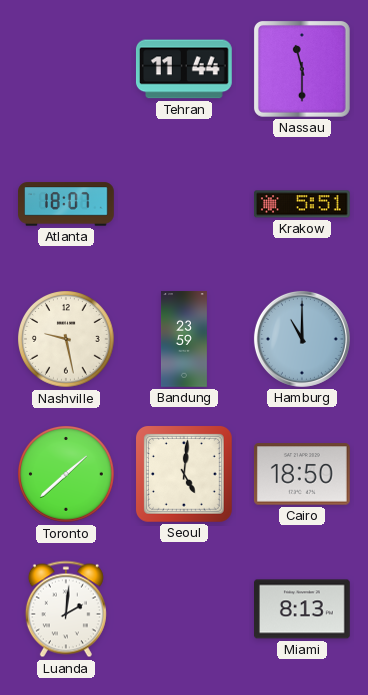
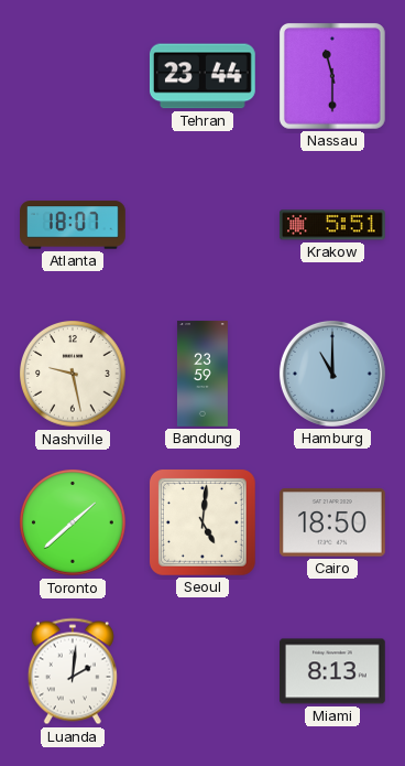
Tehran: 11:44 -> 23:44 (202, 76)
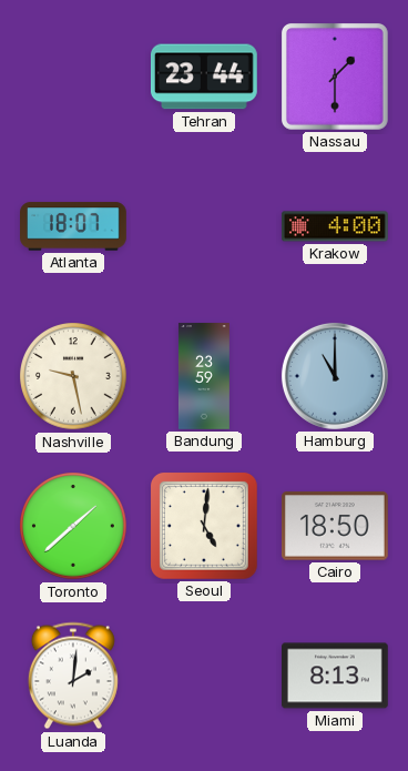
Nassau: 11:30 -> 1:30 (335, 77)
Krakow: 5:51 -> 4:00 (335, 226)
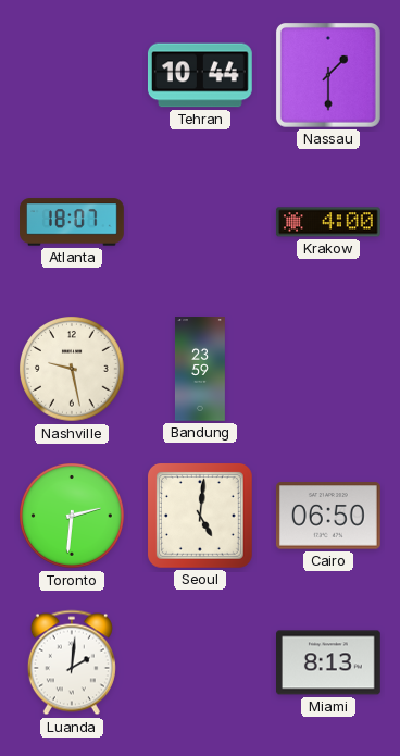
Tehran: 23:44 -> 10:44 (200, 75)
Hamburg: 11:00 -> none (335, 376)
Toronto: 1:38 -> 2:31 (72, 516)
Cairo: 18:50 -> 06:50 (328, 516)
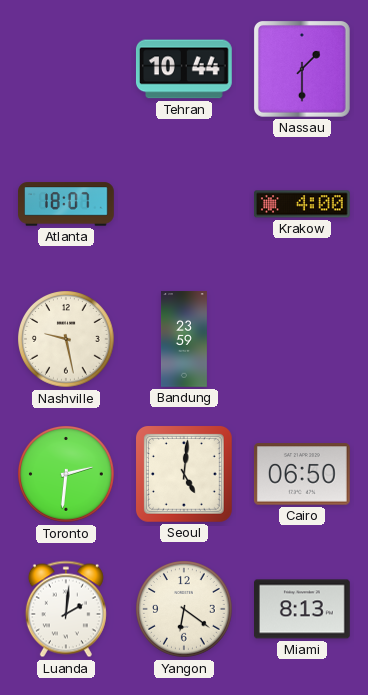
Yangon: none -> 6:21 (184, 609)
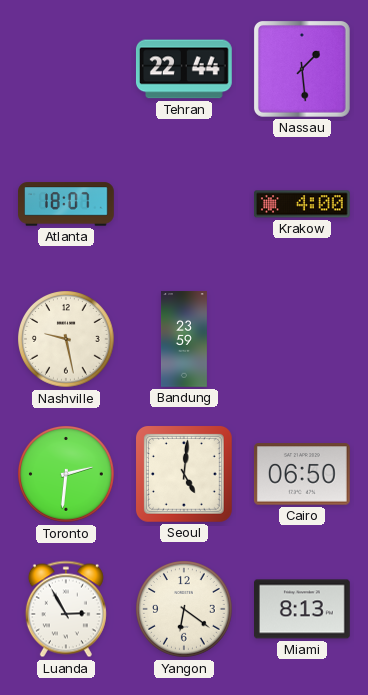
Tehran: 10:44 -> 22:44 (184, 69)
Nassau: 1:30 -> 1:29 (302, 69)
Luanda: 2:01 -> 2:55 (66, 609)
